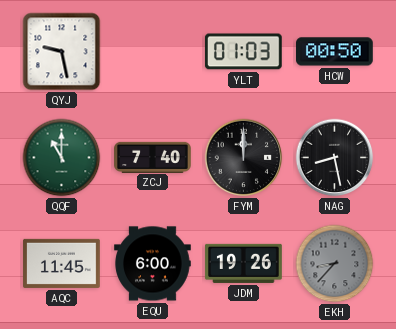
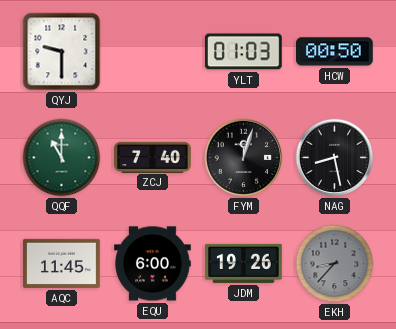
QYJ: 9:28 -> 9:30 (62, 52)
FYM: 12:00 -> 12:03 (244, 158)
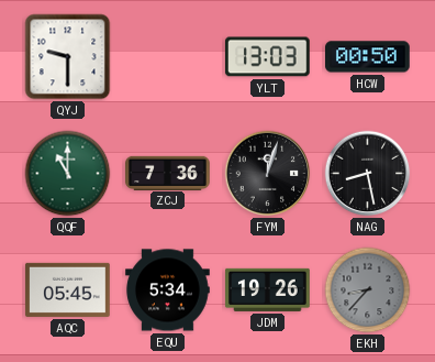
YLT: 01:03 -> 13:03 (267, 57)
ZCJ: 7:40 -> 7:36 (168, 173)
AQC: 11:45 -> 05:45 (68, 289)
EQU: 6:00 -> 5:34 (168, 290)
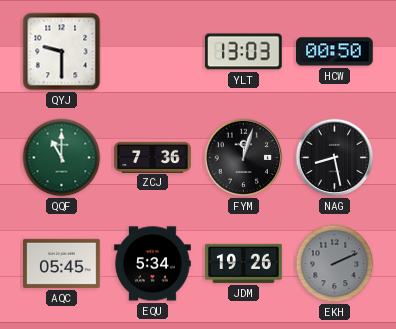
EKH: 8:37 -> 2:11 (335, 264)
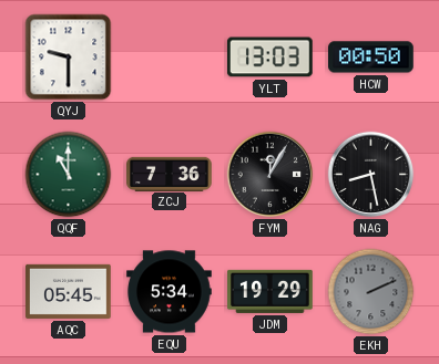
FYM: 12:03 -> 12:05 (270, 175)
JDM: 19:26 -> 19:29 (270, 291)
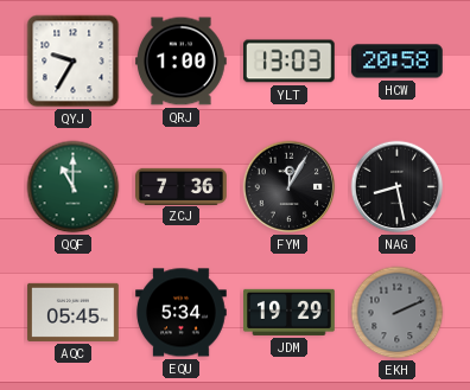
QYJ: 9:30 -> 9:35 (74, 62)
QRJ: none -> 1:00 (182, 62)
HCW: 00:50 -> 20:58 (398, 62)
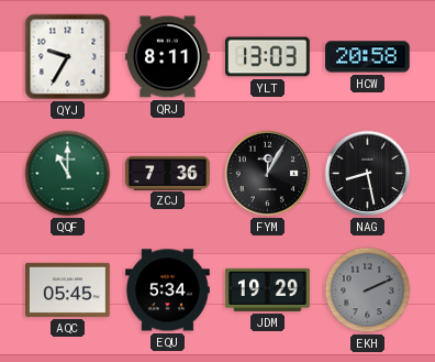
QRJ: 1:00 -> 8:11 (168, 57)
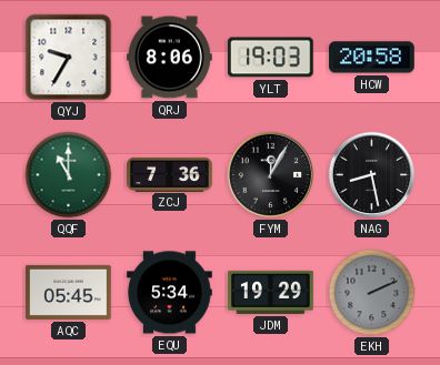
QRJ: 8:11 -> 8:06 (170, 58)
YLT: 13:03 -> 19:03 (270, 58)
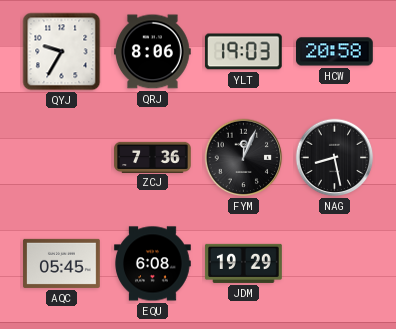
QQF: 11:00 -> none (69, 175)
FYM: 12:05 -> 12:04 (244, 158)
EQU: 5:34 -> 6:08 (153, 264)
EKH: 2:11 -> none (372, 293)
